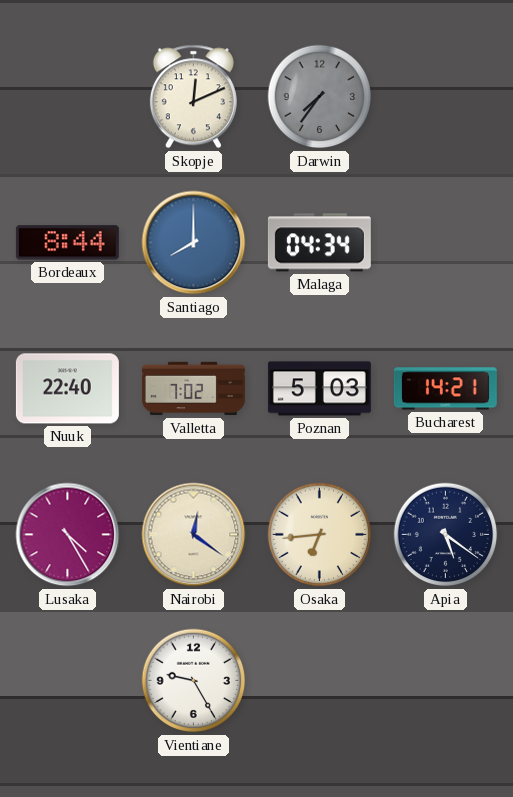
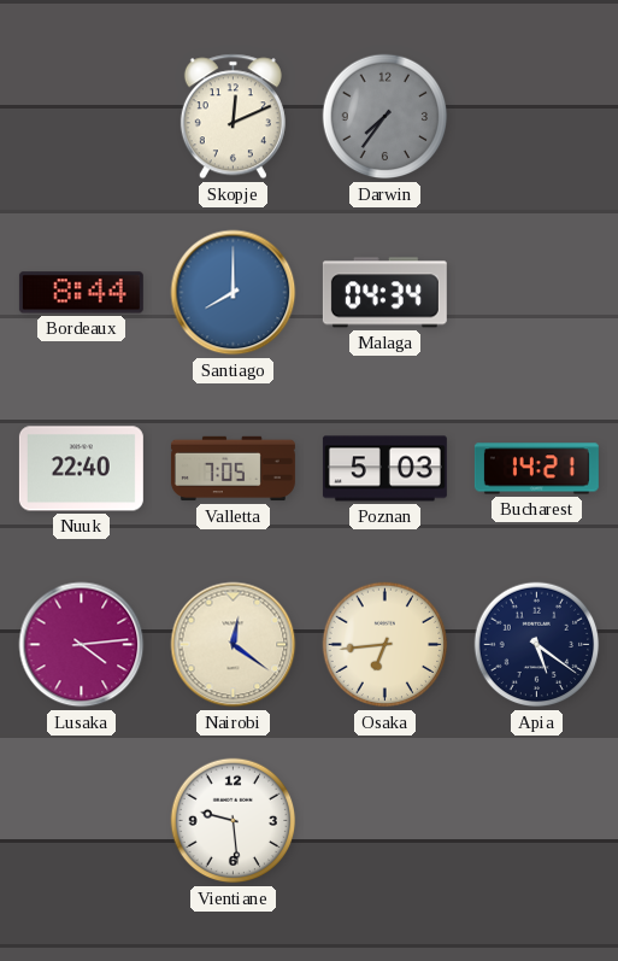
Valletta: 7:02 -> 7:05 (233, 469)
Lusaka: 4:25 -> 4:14 (82, 645)
Vientiane: 9:25 -> 9:29 (234, 821)
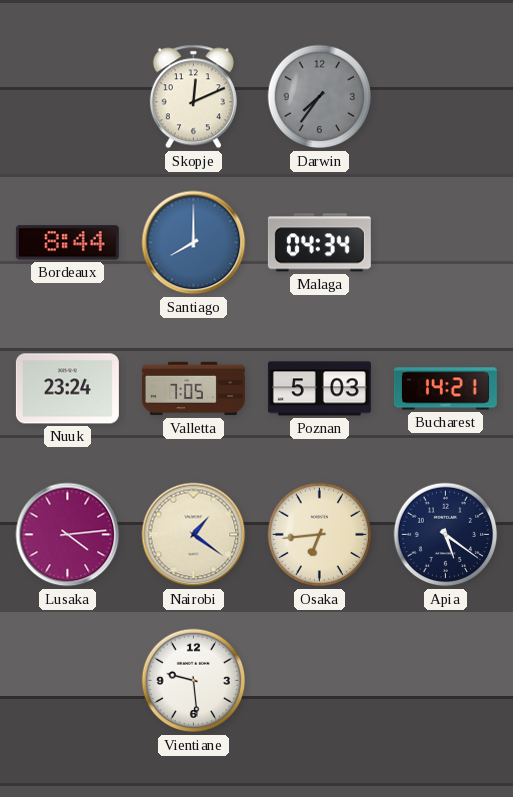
Nuuk: 22:40 -> 23:24 (67, 389)
Nairobi: 12:21 -> 1:21 (194, 535)
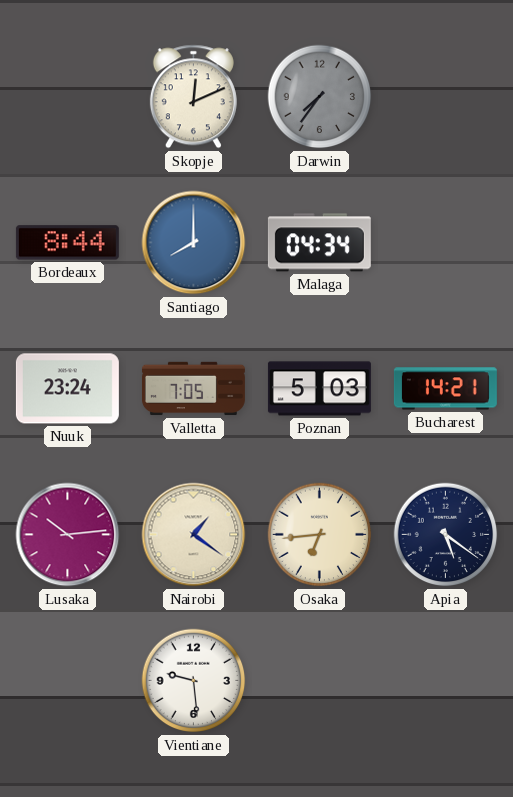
Lusaka: 4:14 -> 10:14 (68, 535)
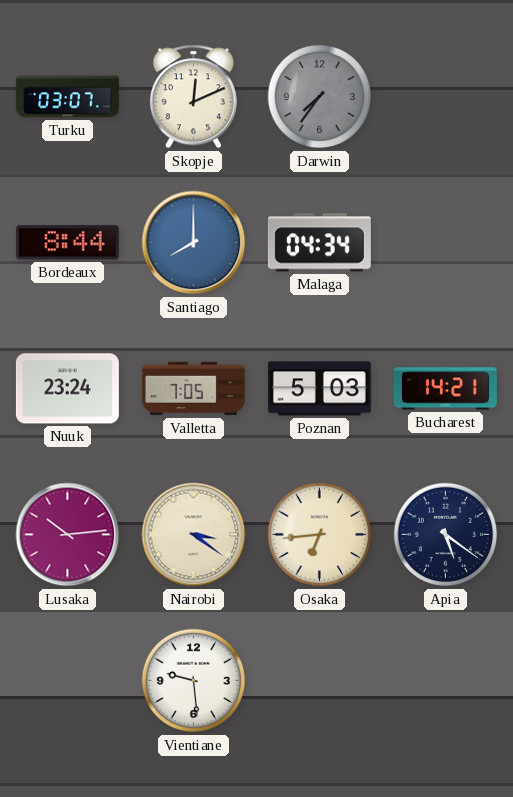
Turku: none -> 03:07 (67, 97)
Nairobi: 1:21 -> 3:21 (194, 535)
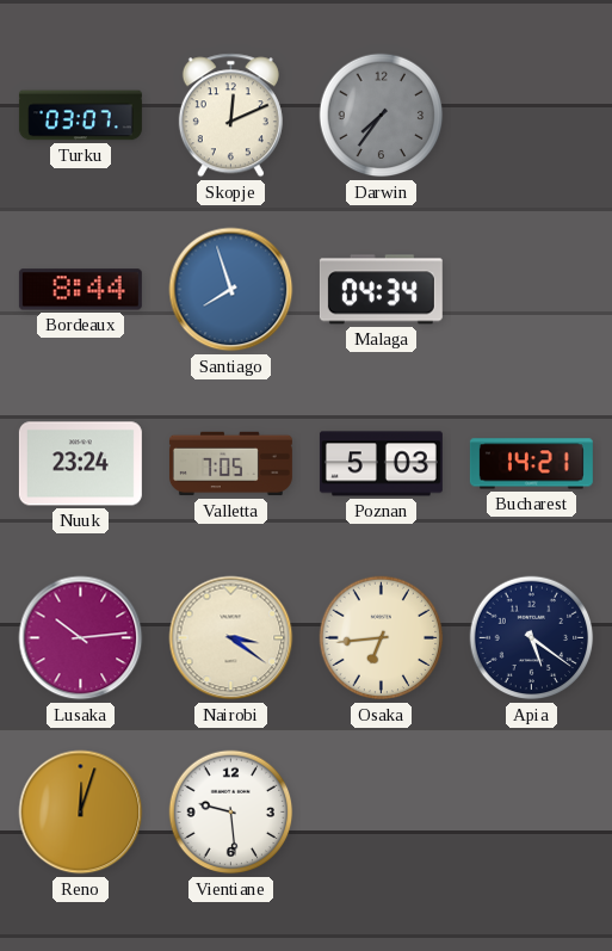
Santiago: 8:00 -> 7:57 (231, 290)
Reno: none -> 12:03 (81, 813)
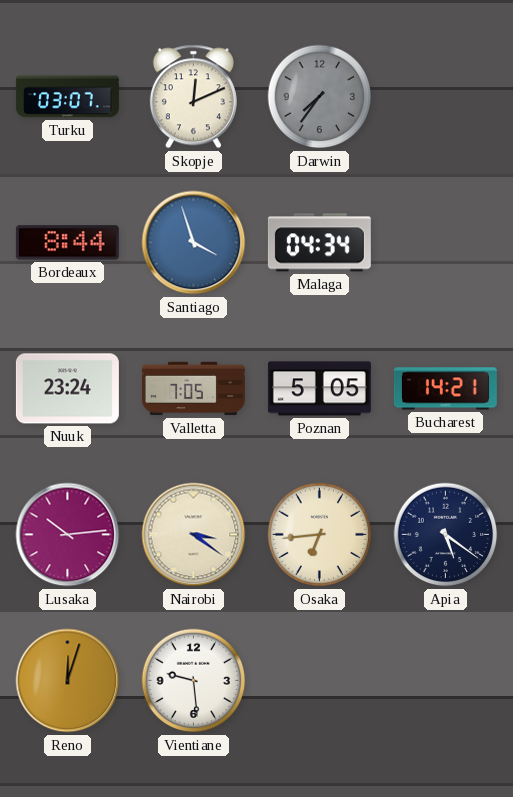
Santiago: 7:57 -> 3:57 (194, 243)
Poznan: 5:03 -> 5:05 (319, 389)
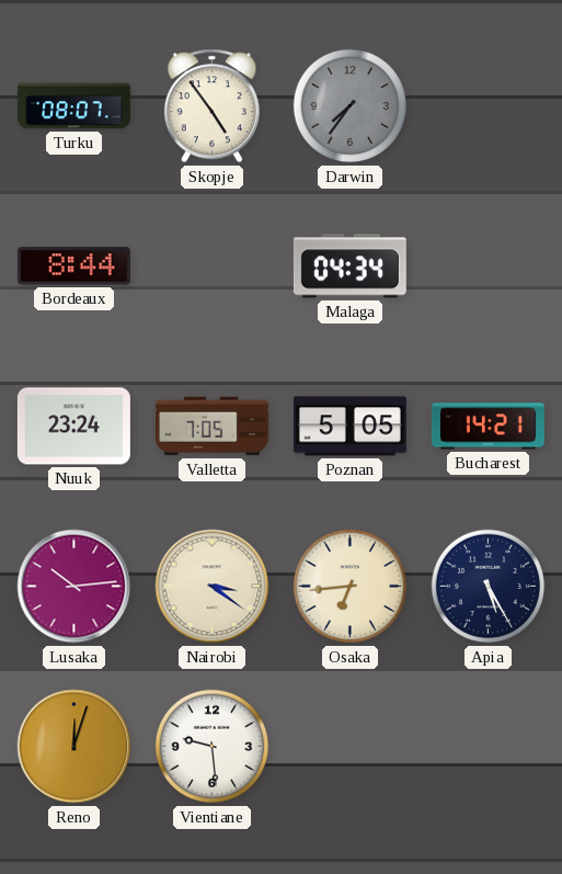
Turku: 03:07 -> 08:07 (73, 106)
Skopje: 12:11 -> 4:54 (211, 106)
Santiago: 3:57 -> none (194, 243)
Apia: 5:21 -> 5:25 (489, 587)
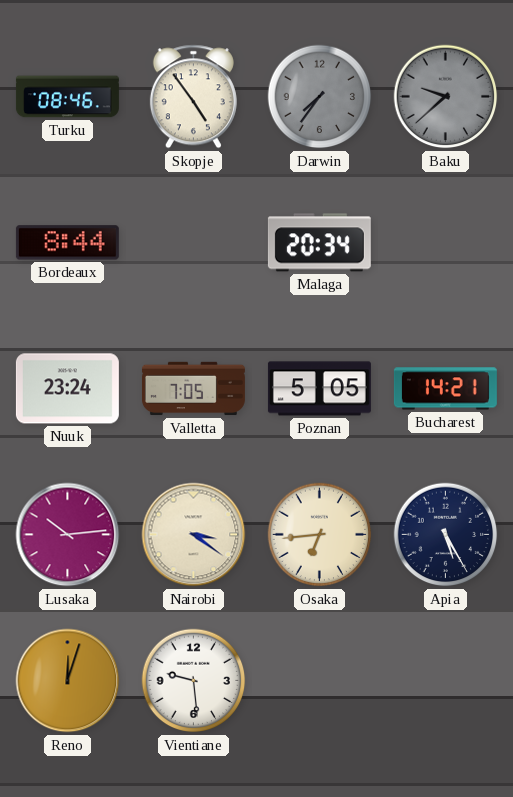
Turku: 08:07 -> 08:46 (67, 97)
Baku: none -> 9:38 (446, 97)
Malaga: 04:34 -> 20:34 (319, 243)
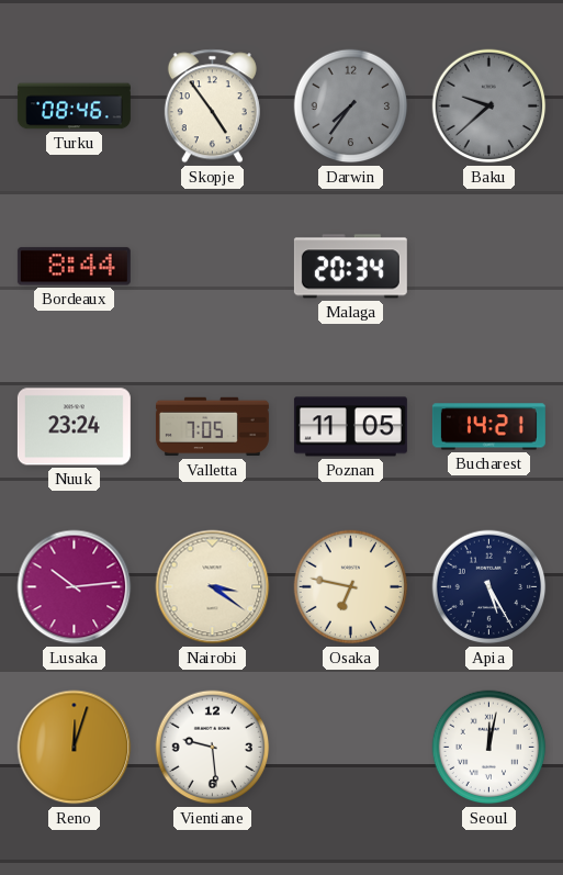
Poznan: 5:05 -> 11:05 (350, 427)
Osaka: 6:44 -> 6:47 (351, 587)
Seoul: none -> 12:02 (489, 748)
